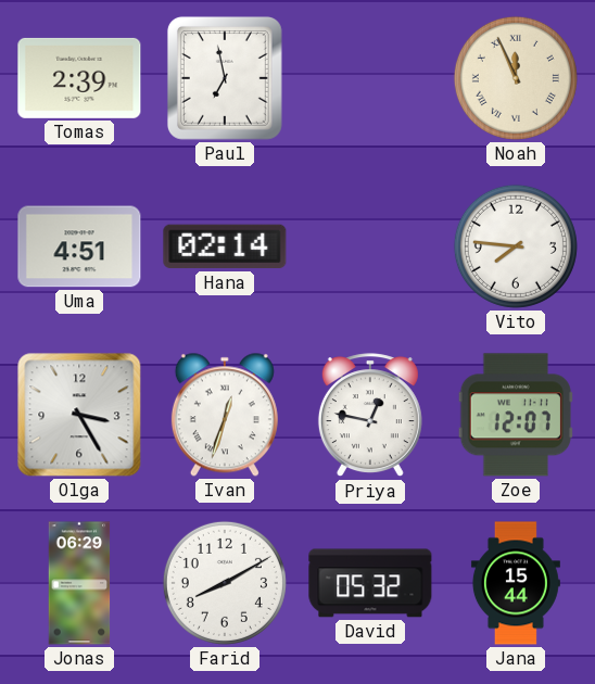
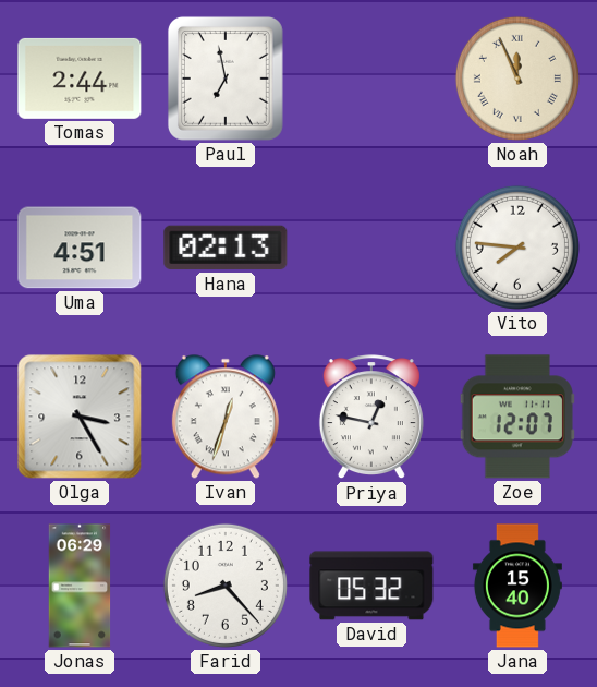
Tomas: 2:39 -> 2:44 (80, 79)
Hana: 02:14 -> 02:13 (226, 248)
Farid: 8:10 -> 8:23 (226, 586)
Jana: 15:44 -> 15:40 (517, 586)
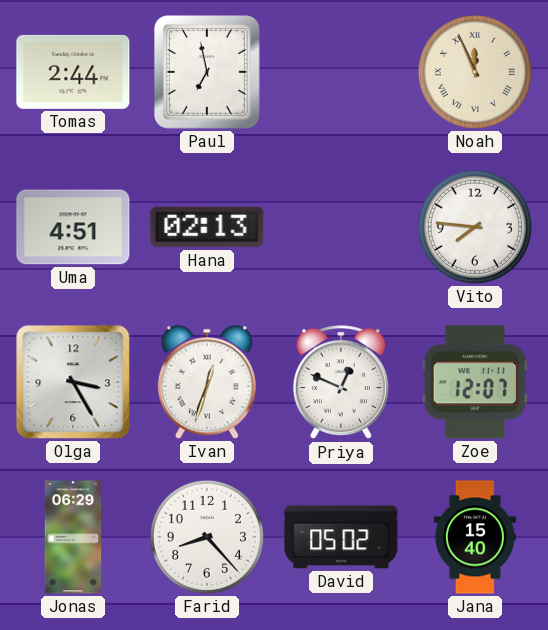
Priya: 12:47 -> 12:49 (341, 383)
David: 05:32 -> 05:02 (341, 537)
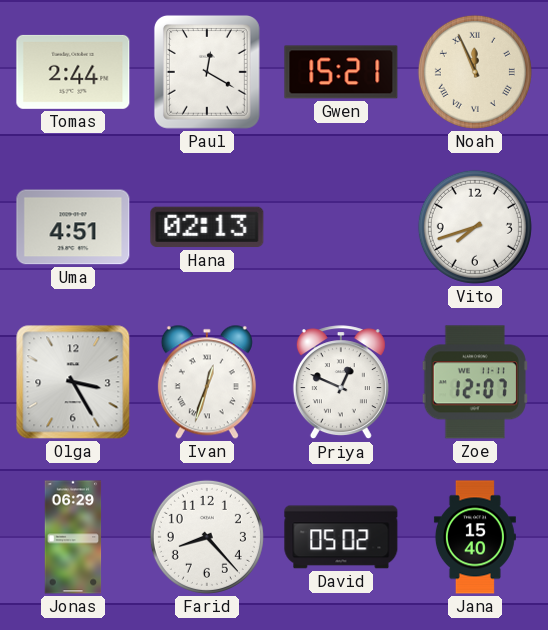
Paul: 6:58 -> 12:20 (207, 72)
Gwen: none -> 15:21 (341, 72)
Vito: 7:46 -> 7:42 (475, 227)
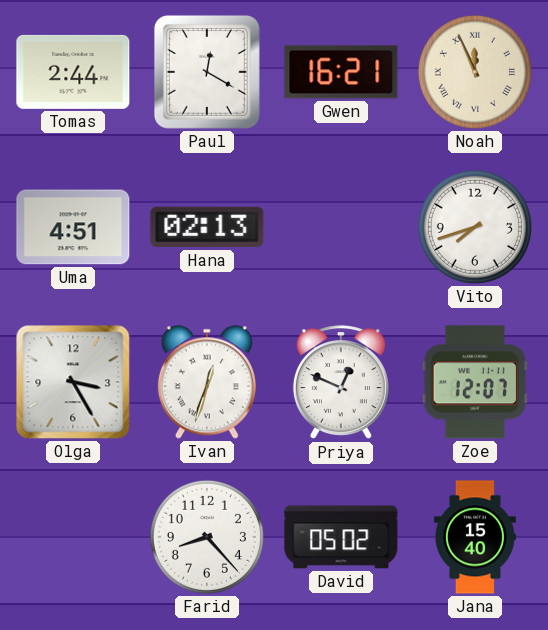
Gwen: 15:21 -> 16:21 (341, 72)
Jonas: 06:29 -> none (73, 537)
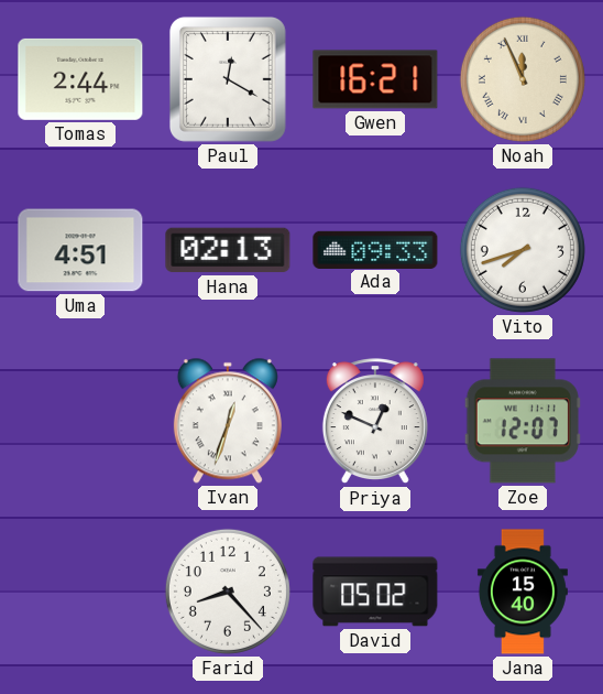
Ada: none -> 09:33 (375, 249)
Olga: 3:25 -> none (73, 382)
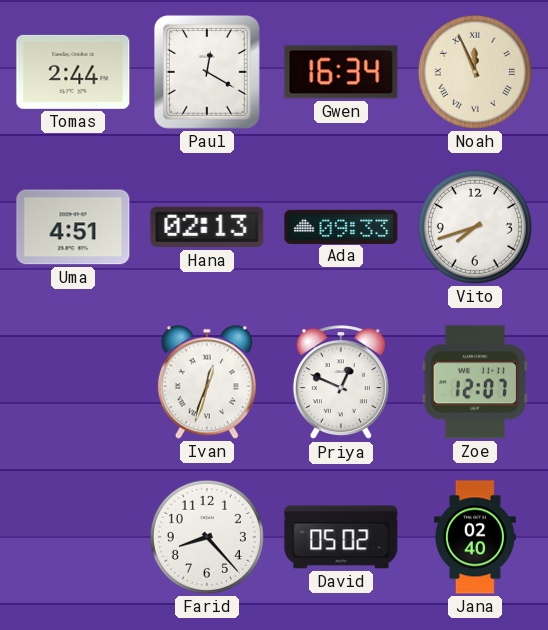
Gwen: 16:21 -> 16:34 (341, 72)
Jana: 15:40 -> 02:40 (475, 537)
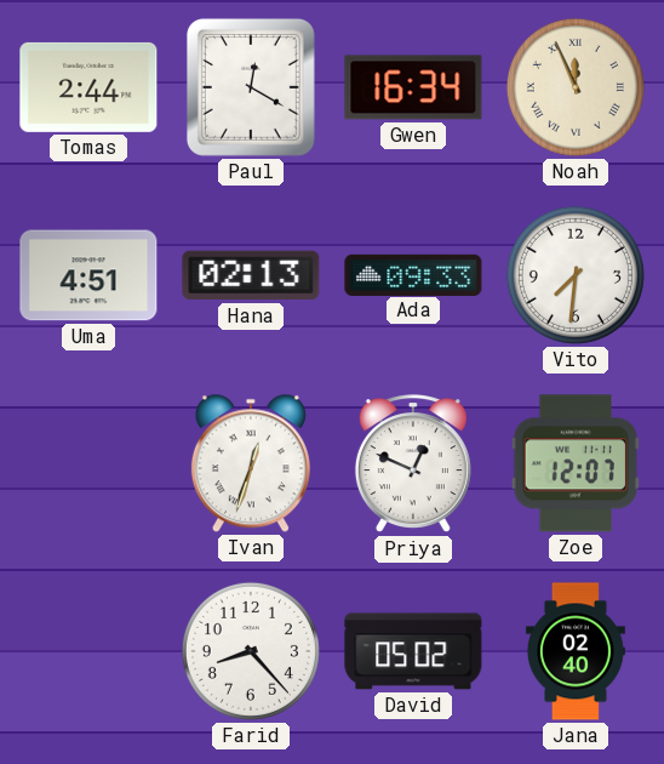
Vito: 7:42 -> 7:31 (576, 275)
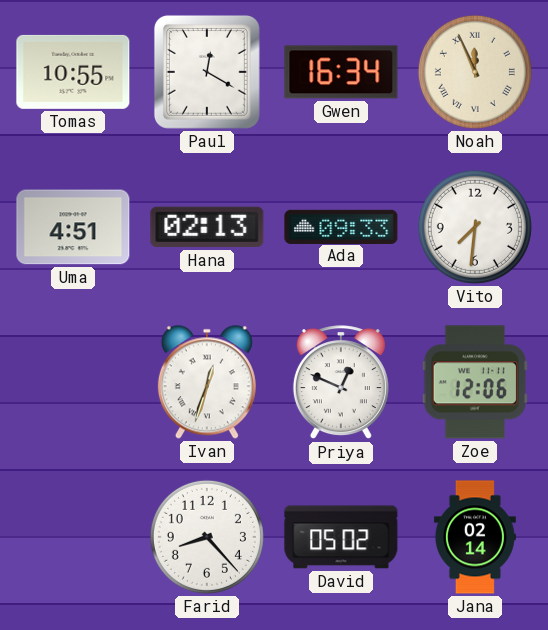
Tomas: 2:44 -> 10:55 (73, 72)
Zoe: 12:07 -> 12:06 (475, 382)
Jana: 02:40 -> 02:14 (475, 537)
